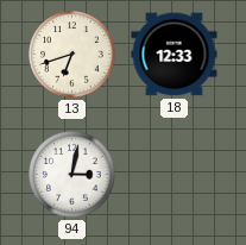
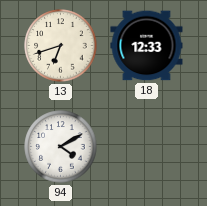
94: 3:02 -> 4:10 (61, 147)
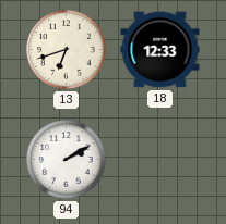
94: 4:10 -> 2:10 (67, 160)
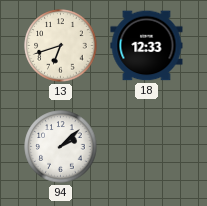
94: 2:10 -> 2:08 (61, 147)
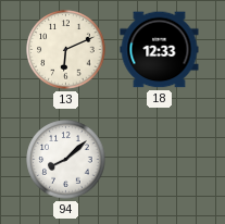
13: 6:42 -> 6:11 (66, 50)
94: 2:08 -> 8:08 (66, 160)
